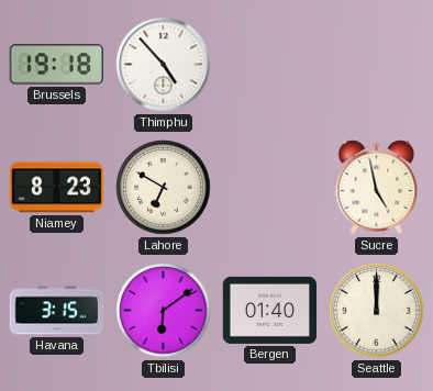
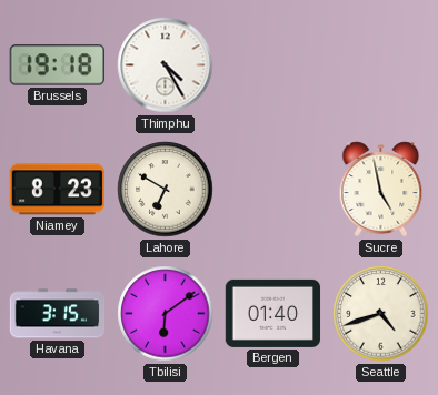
Thimphu: 4:53 -> 4:25 (166, 65)
Seattle: 12:00 -> 4:42 (381, 314)
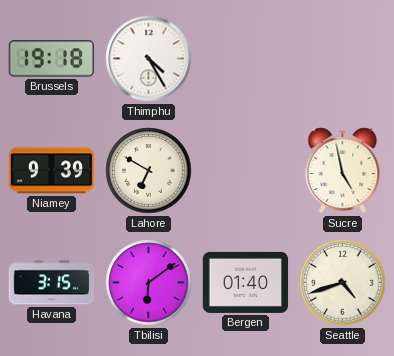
Niamey: 8:23 -> 9:39 (52, 171)
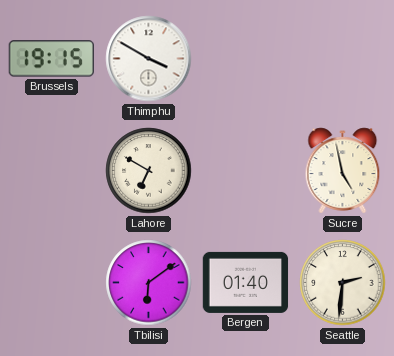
Brussels: 19:18 -> 19:15 (51, 59)
Thimphu: 4:25 -> 3:50 (149, 59)
Niamey: 9:39 -> none (52, 171)
Havana: 3:15 -> none (52, 283)
Seattle: 4:42 -> 2:31 (343, 283)
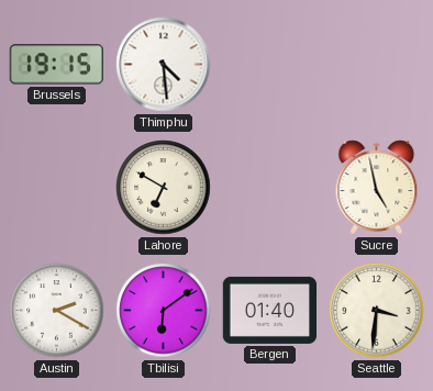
Thimphu: 3:50 -> 4:29 (164, 65)
Austin: none -> 2:20 (57, 311)
Seattle: 2:31 -> 3:31 (377, 311)
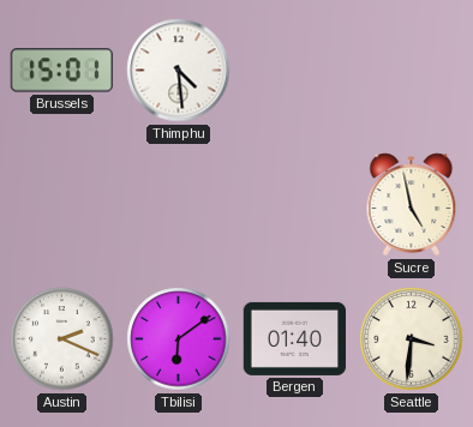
Brussels: 19:15 -> 15:01 (61, 71)
Lahore: 6:50 -> none (164, 188)
Austin: 2:20 -> 2:19 (62, 339)
